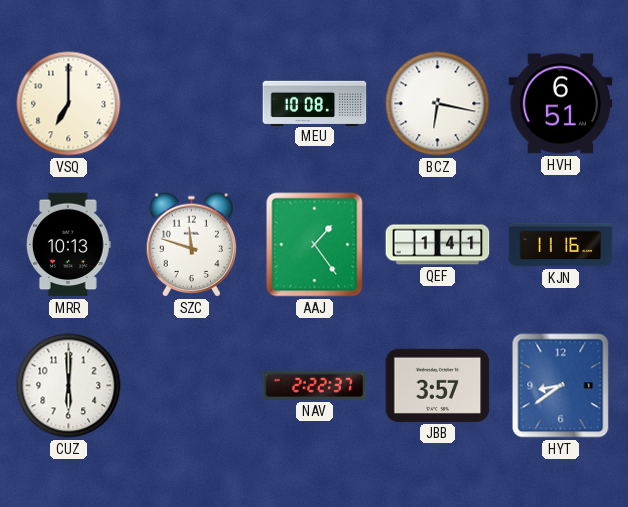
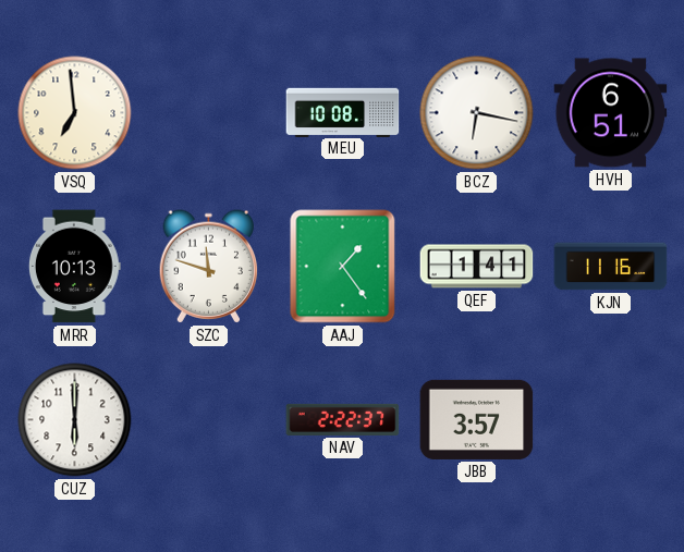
VSQ: 7:00 -> 6:59 (75, 113)
HYT: 8:39 -> none (561, 386)
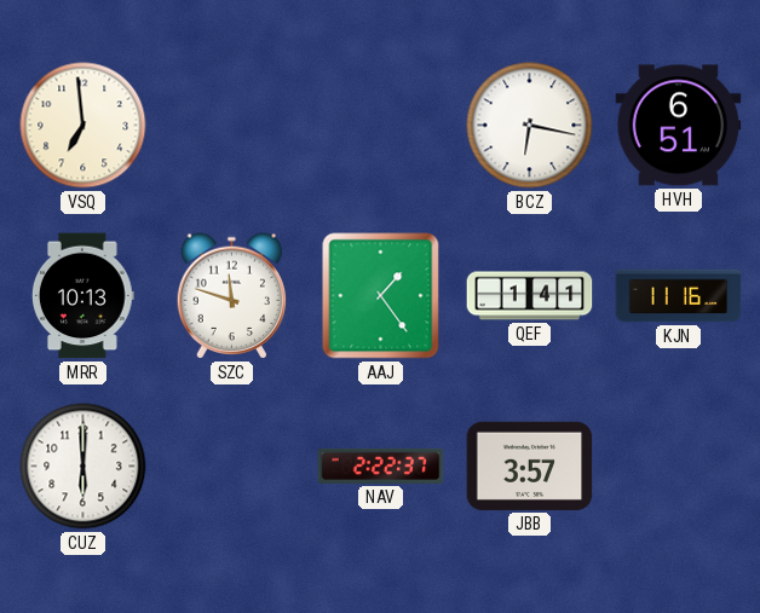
MEU: 10:08 -> none (343, 112)
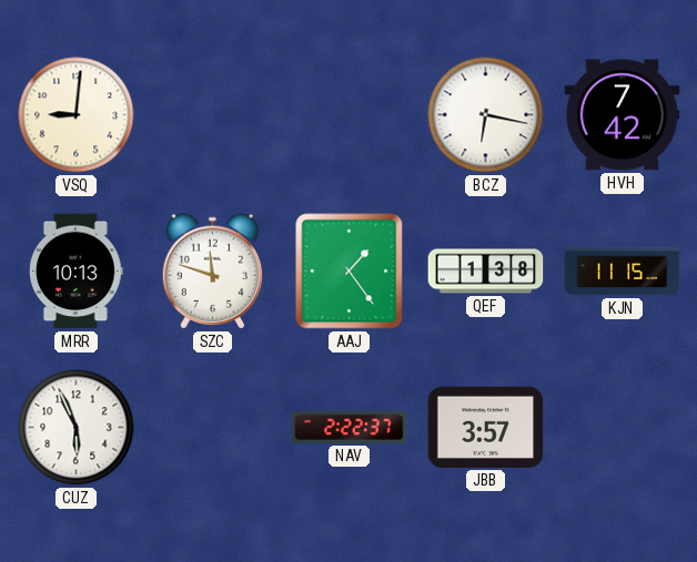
VSQ: 6:59 -> 9:01 (77, 115)
HVH: 6:51 -> 7:42 (623, 115)
QEF: 1:41 -> 1:38 (486, 272)
KJN: 11:16 -> 11:15 (623, 272)
CUZ: 6:00 -> 5:56 (77, 428)
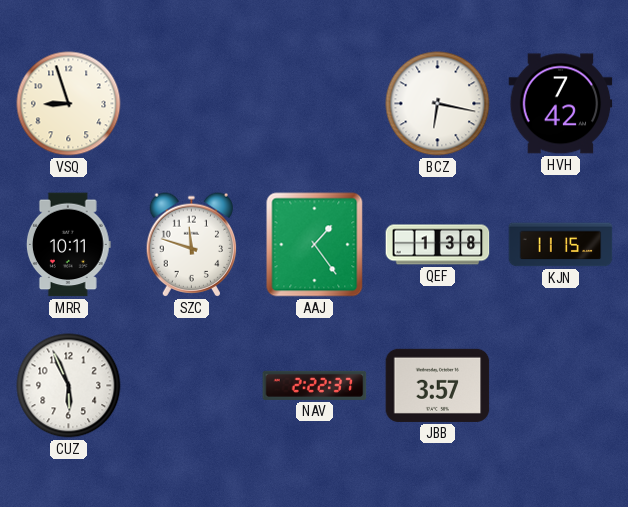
VSQ: 9:01 -> 8:57 (69, 104)
MRR: 10:13 -> 10:11 (68, 245)
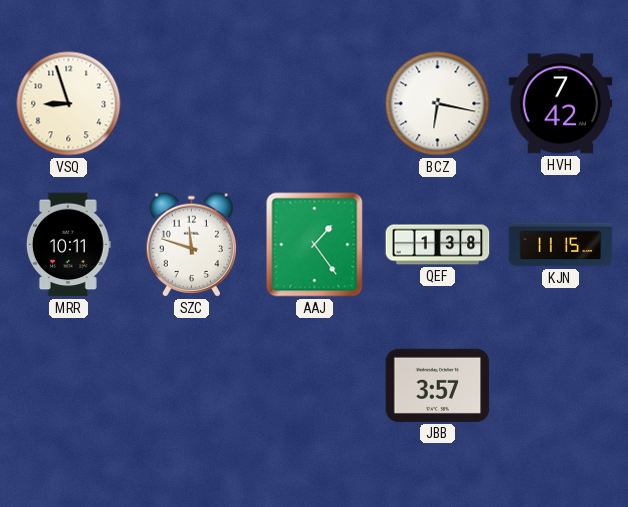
CUZ: 5:56 -> none (69, 386)
NAV: 2:22 -> none (315, 385)
